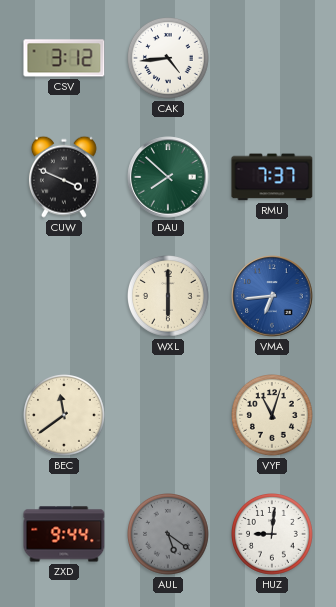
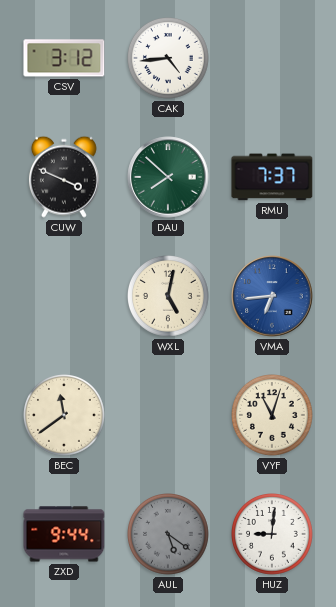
WXL: 6:00 -> 5:02 (169, 297)
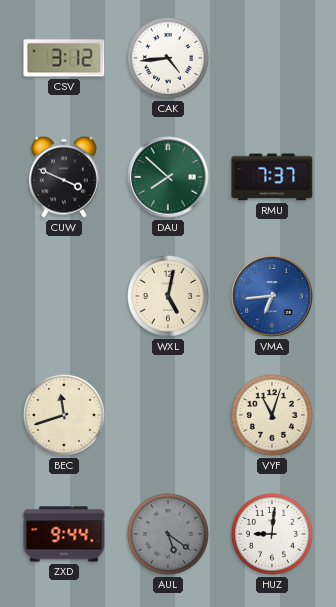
BEC: 11:39 -> 11:42 (65, 416)
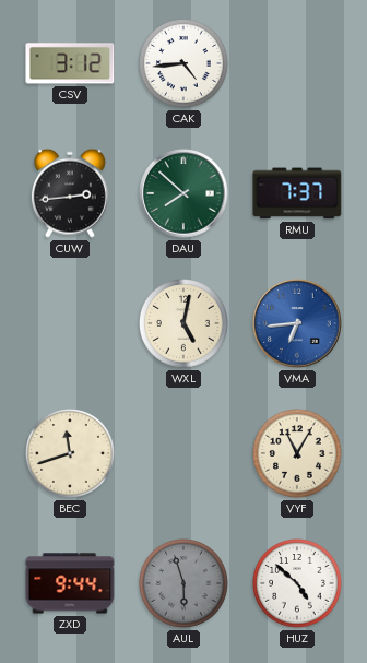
CUW: 3:49 -> 2:44 (70, 193)
VYF: 11:03 -> 11:05 (298, 454)
AUL: 5:21 -> 5:57 (185, 584)
HUZ: 9:01 -> 4:52 (298, 584)
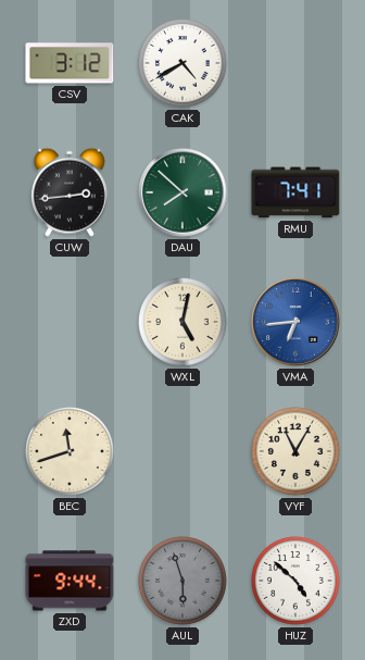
CAK: 4:44 -> 4:40 (184, 64)
RMU: 7:37 -> 7:41 (295, 192)
